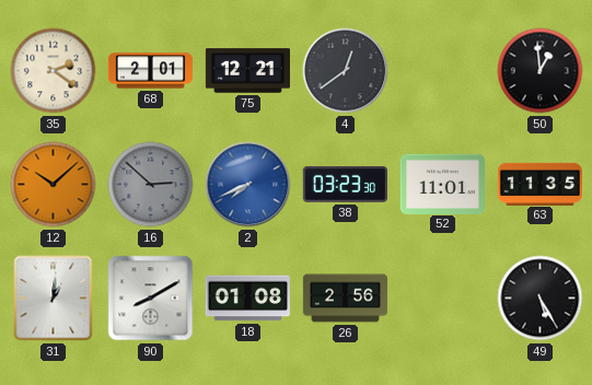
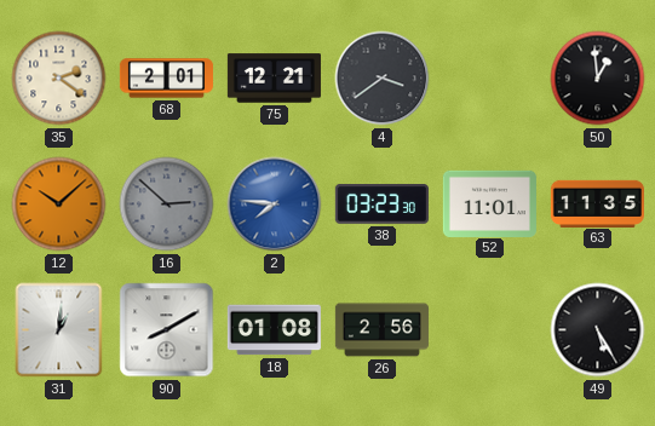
4: 12:39 -> 3:39 (383, 79)
2: 7:41 -> 7:46 (275, 205)
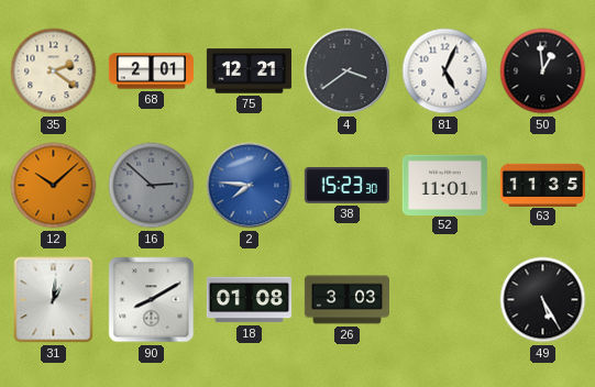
81: none -> 5:04 (445, 71)
38: 03:23 -> 15:23 (346, 186)
26: 2:56 -> 3:03 (346, 300)
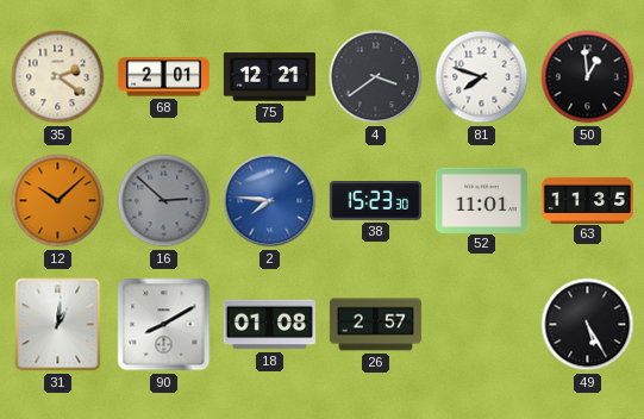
81: 5:04 -> 7:48 (482, 77)
26: 3:03 -> 2:57 (375, 325)
